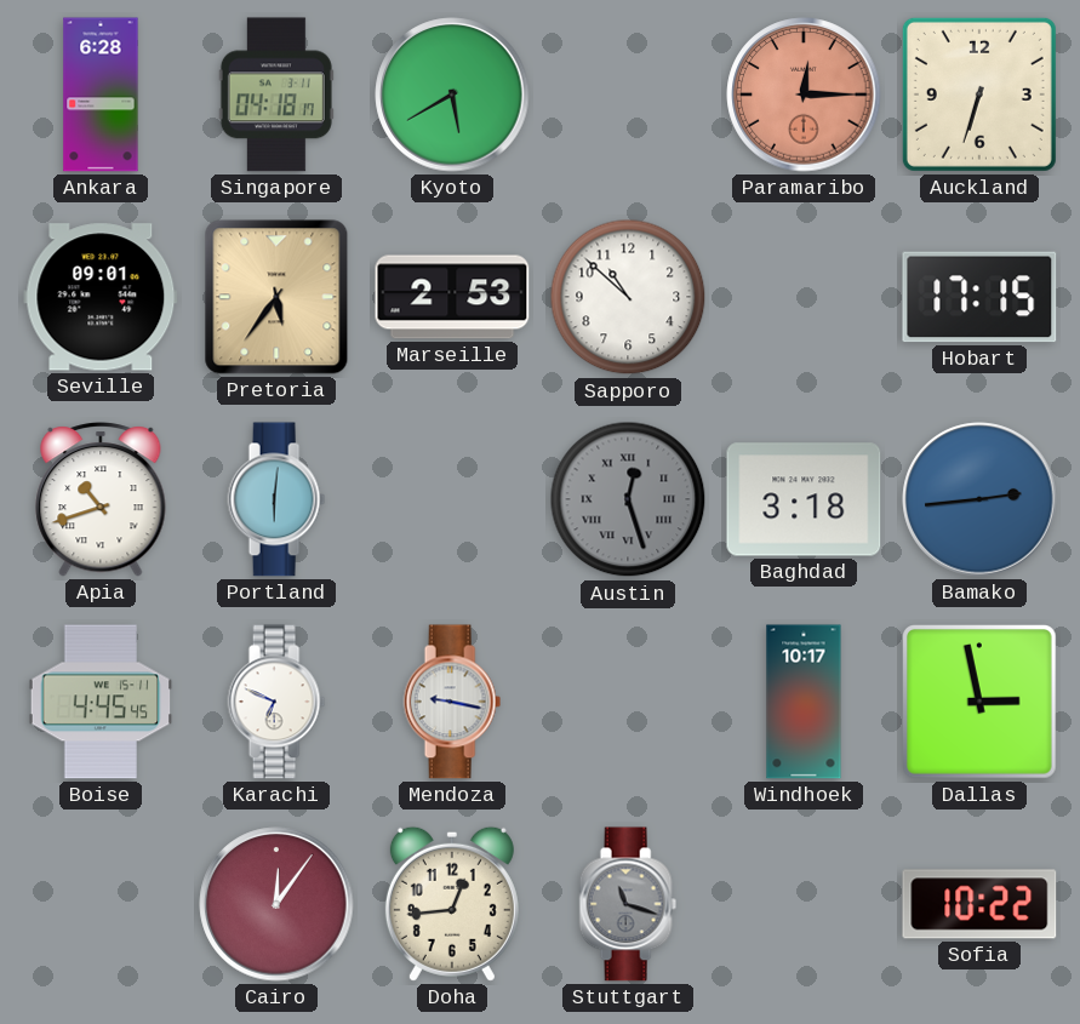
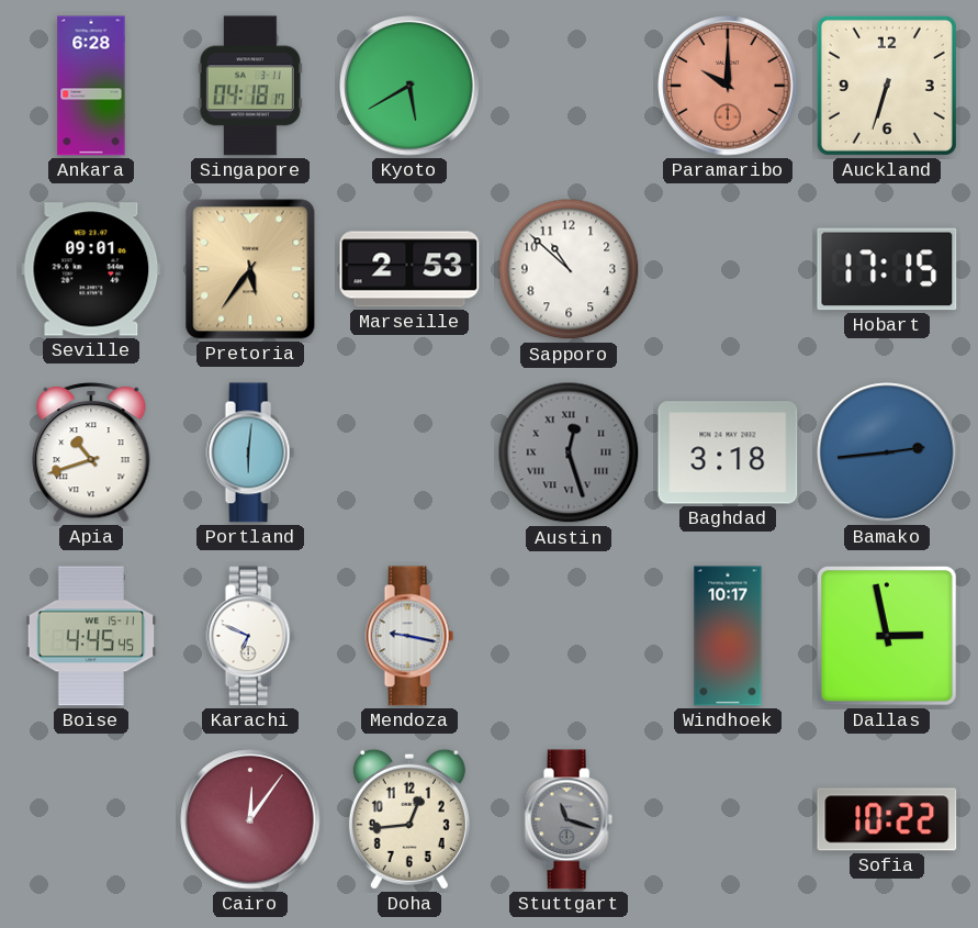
Paramaribo: 12:15 -> 10:00 (728, 86)
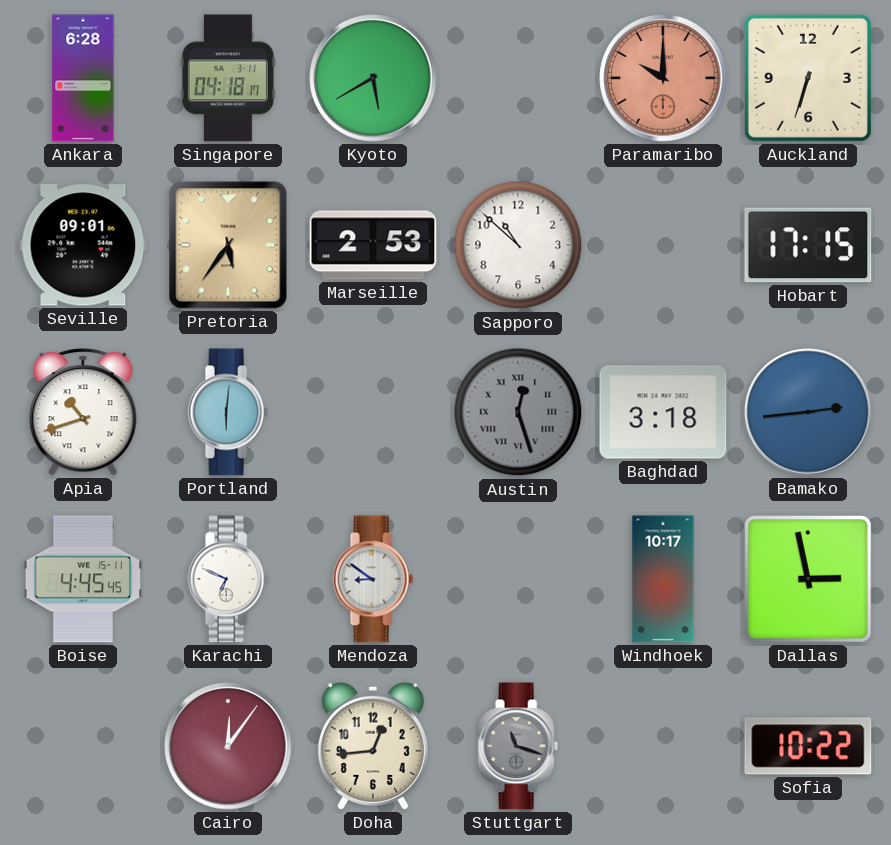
Mendoza: 9:17 -> 8:51 (373, 579)
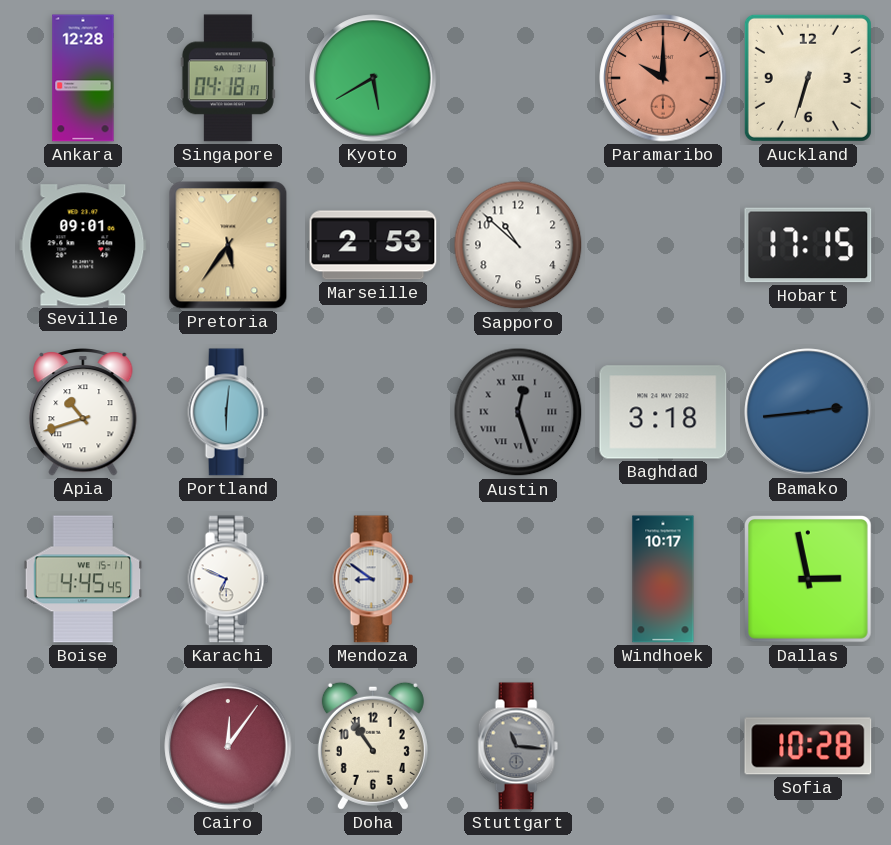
Ankara: 6:28 -> 12:28 (83, 78)
Doha: 12:44 -> 10:54 (373, 746)
Stuttgart: 11:18 -> 11:16 (518, 746)
Sofia: 10:22 -> 10:28 (808, 746)
